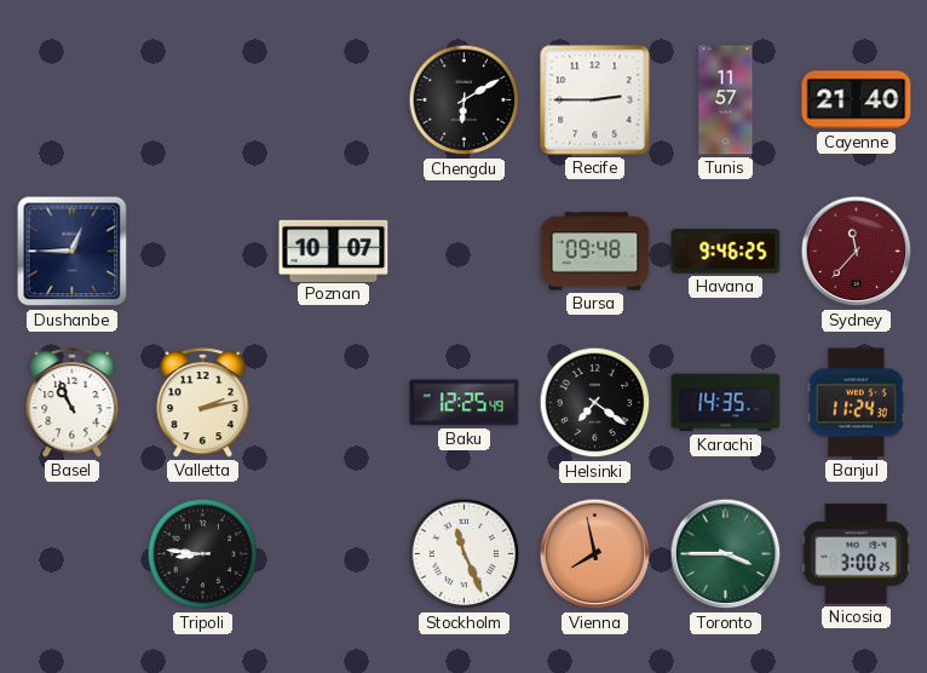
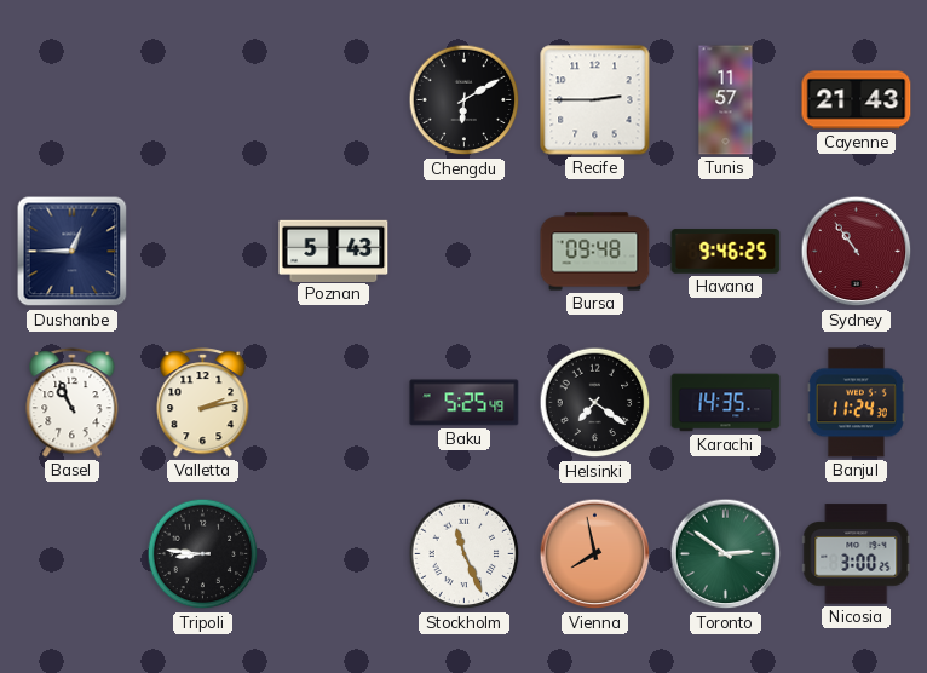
Cayenne: 21:40 -> 21:43 (857, 100)
Poznan: 10:07 -> 5:43 (334, 251)
Sydney: 11:37 -> 10:54 (857, 252)
Baku: 12:25 -> 5:25 (465, 403)
Toronto: 3:45 -> 2:51 (726, 554)
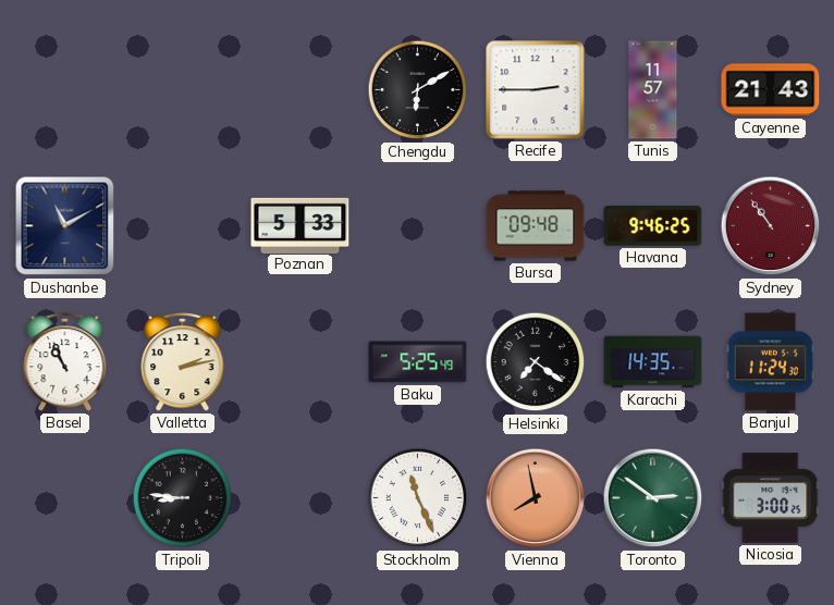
Dushanbe: 12:45 -> 11:10 (65, 226)
Poznan: 5:43 -> 5:33 (301, 225)
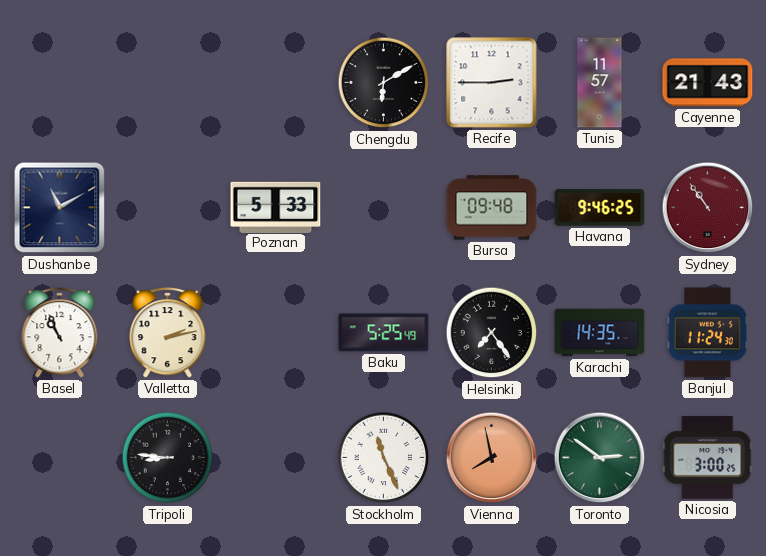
Helsinki: 7:21 -> 7:24 (492, 333)
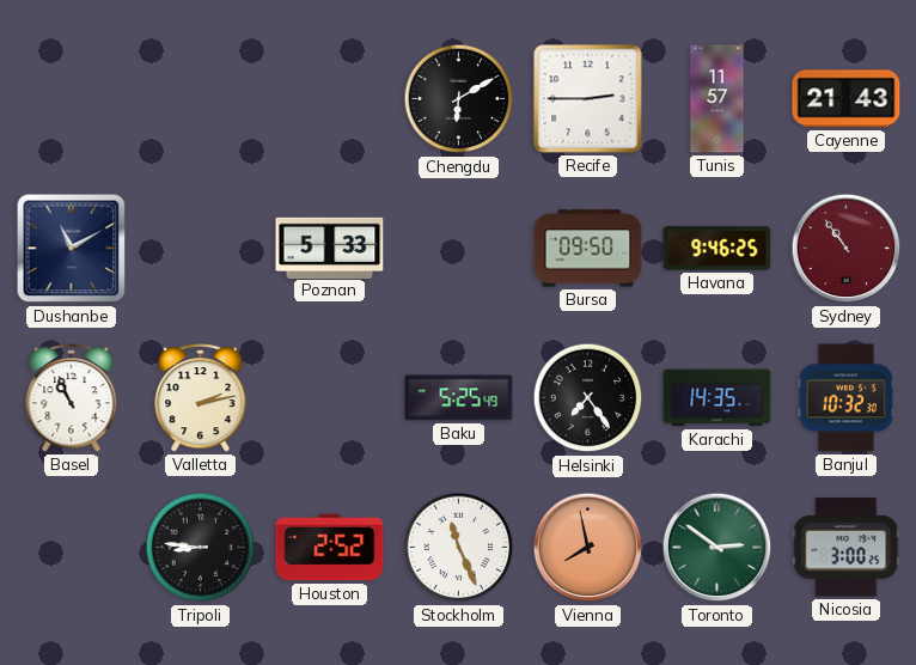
Bursa: 09:48 -> 09:50 (588, 249)
Banjul: 11:24 -> 10:32 (845, 398)
Houston: none -> 2:52 (330, 548)
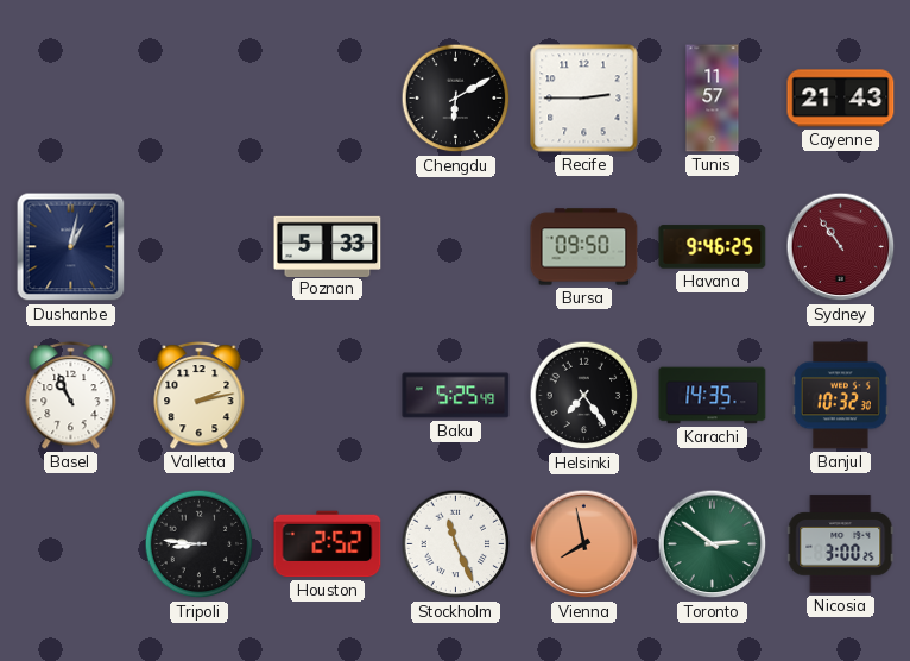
Dushanbe: 11:10 -> 1:02 (71, 247)
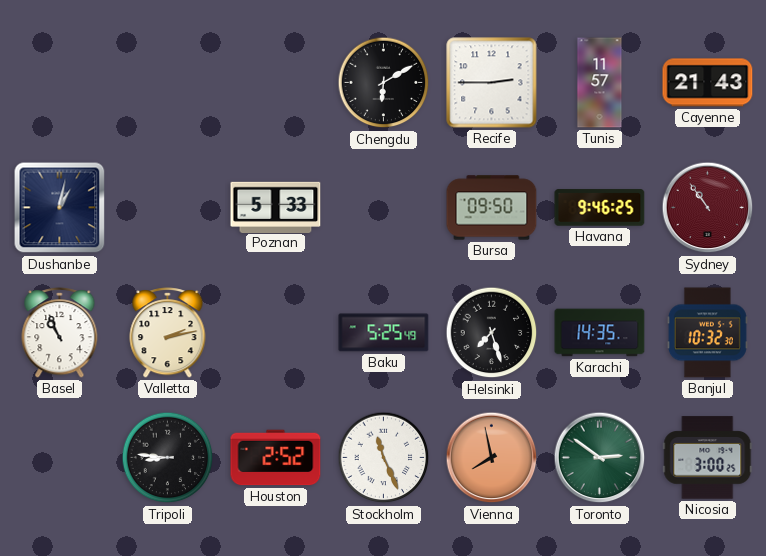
Helsinki: 7:24 -> 7:27 (492, 333)
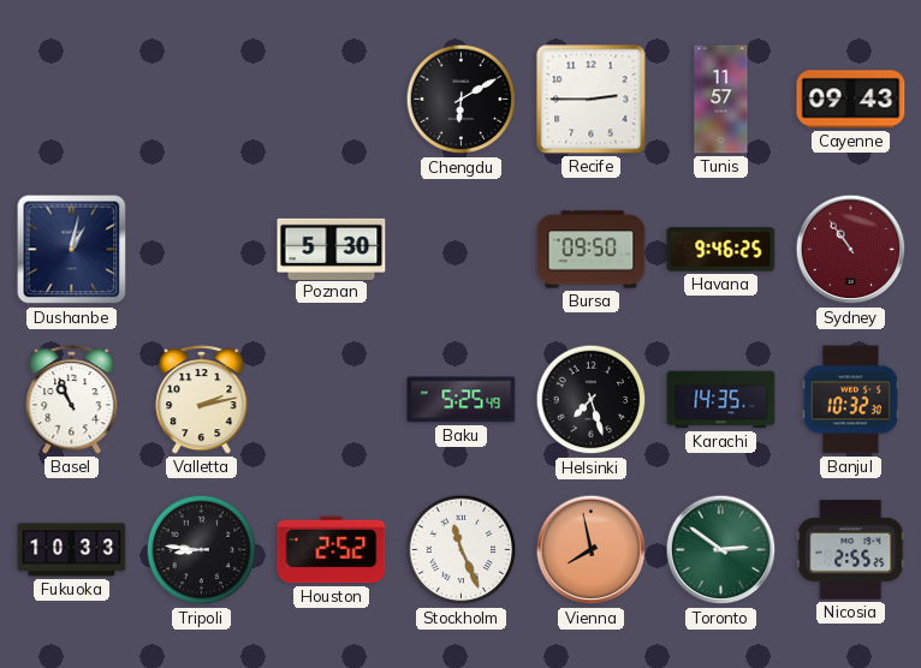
Cayenne: 21:43 -> 09:43 (851, 100)
Poznan: 5:33 -> 5:30 (332, 249)
Fukuoka: none -> 10:33 (72, 550)
Nicosia: 3:00 -> 2:55 (851, 550)
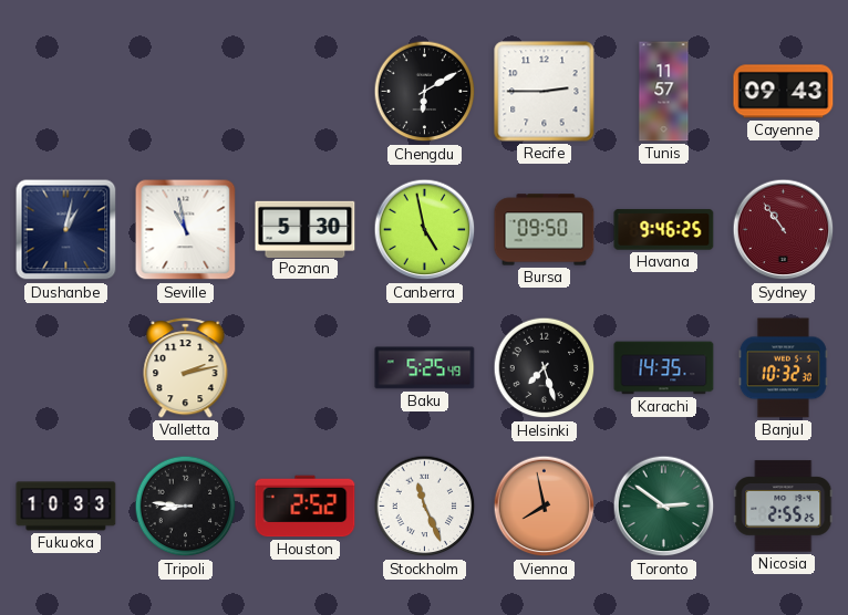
Seville: none -> 10:58 (186, 230)
Canberra: none -> 4:58 (425, 230)
Basel: 10:56 -> none (72, 400)
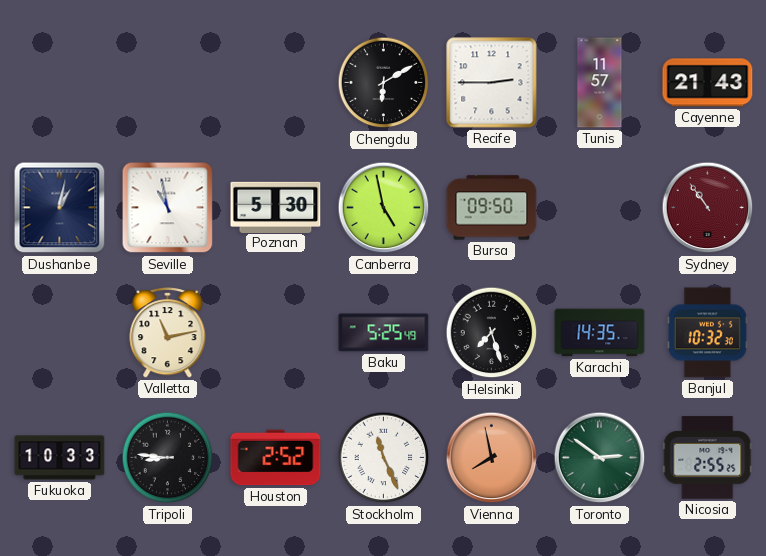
Cayenne: 09:43 -> 21:43 (708, 83)
Havana: 9:46 -> none (664, 230)
Valletta: 2:13 -> 11:13 (168, 333)
